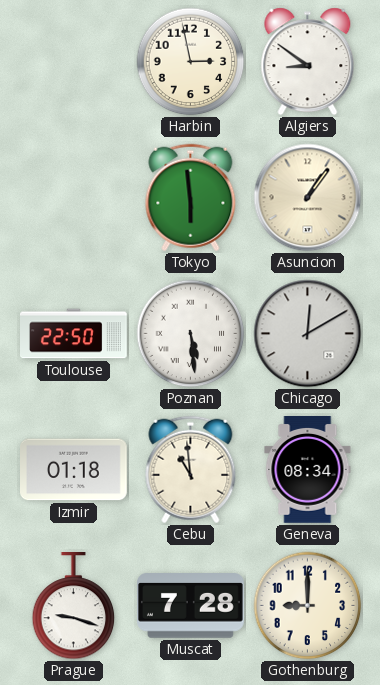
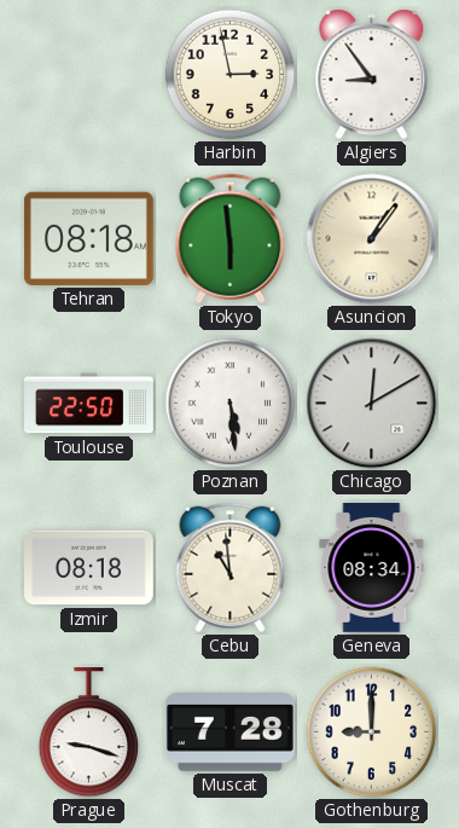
Algiers: 8:51 -> 8:54 (372, 75)
Tehran: none -> 08:18 (88, 238)
Izmir: 01:18 -> 08:18 (89, 568)
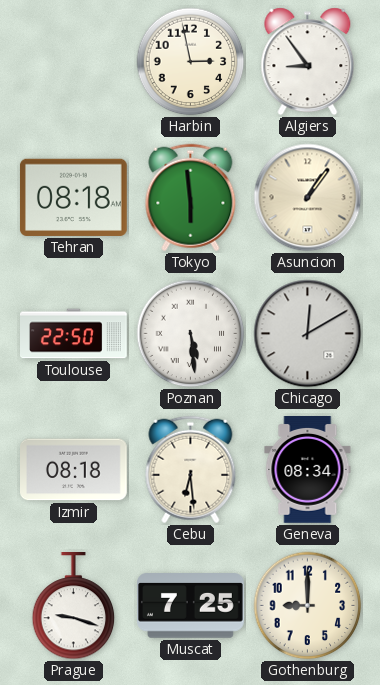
Cebu: 10:59 -> 6:29 (191, 470)
Muscat: 7:28 -> 7:25 (191, 606)
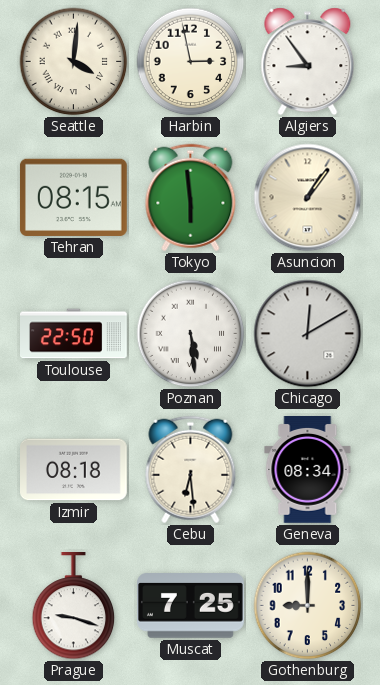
Seattle: none -> 4:01 (74, 62)
Tehran: 08:18 -> 08:15 (73, 197)
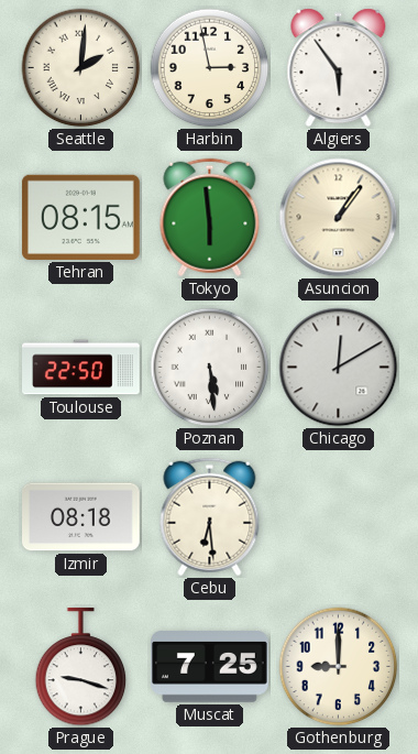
Seattle: 4:01 -> 2:01 (81, 68)
Algiers: 8:54 -> 5:54 (339, 68)
Geneva: 08:34 -> none (308, 470)
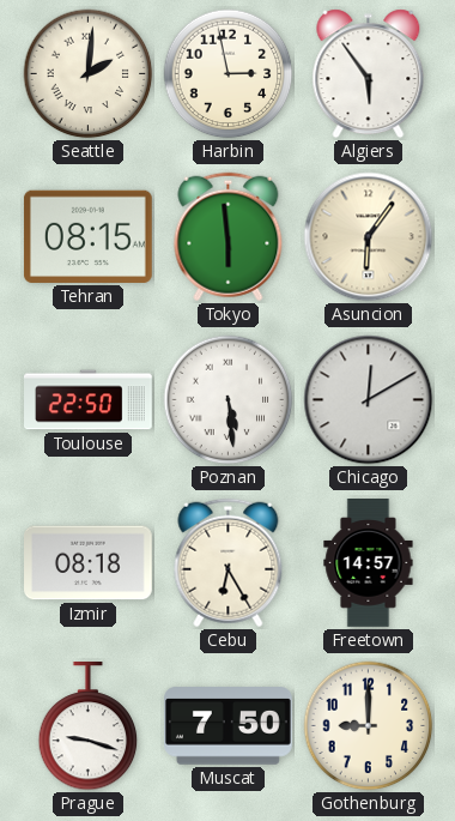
Asuncion: 1:06 -> 6:06 (369, 237)
Cebu: 6:29 -> 6:25 (229, 563)
Freetown: none -> 14:57 (369, 563)
Muscat: 7:25 -> 7:50 (229, 726)
